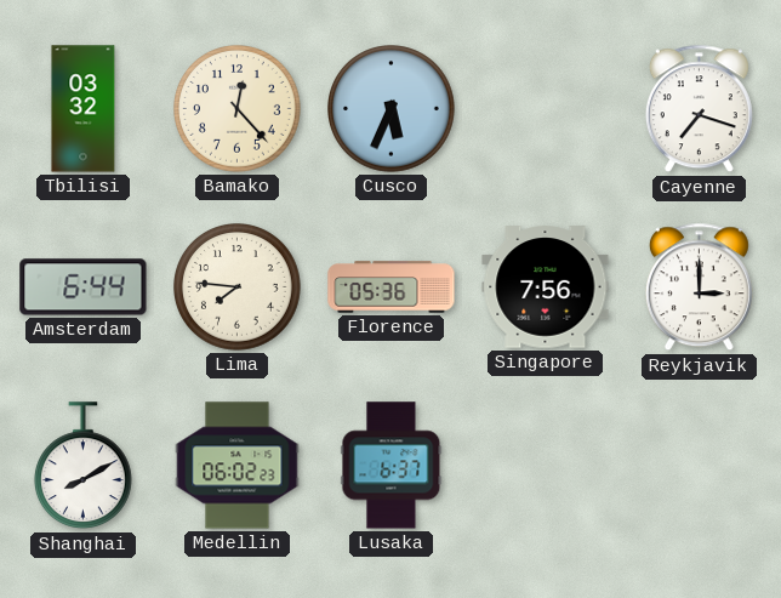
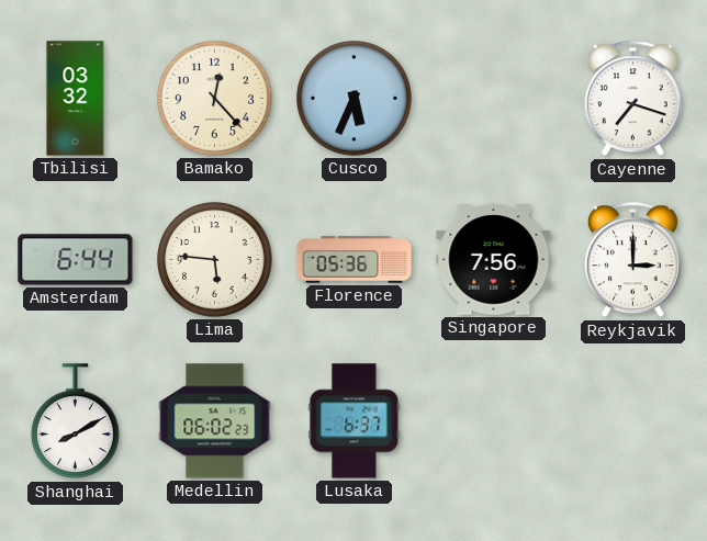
Lima: 7:46 -> 5:46 (215, 260)
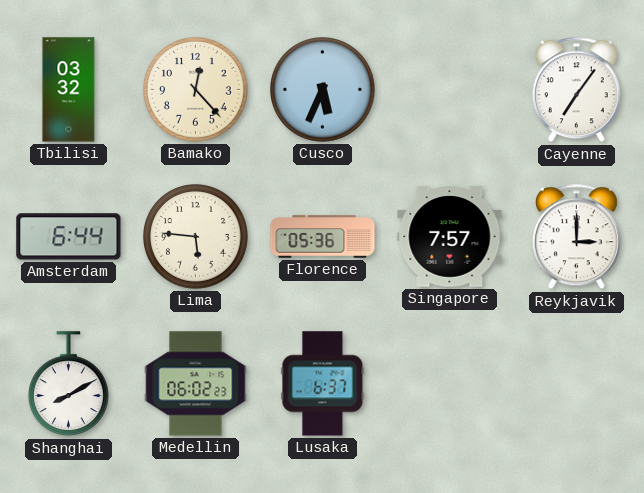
Cayenne: 7:18 -> 7:06 (576, 90)
Singapore: 7:56 -> 7:57 (450, 237)
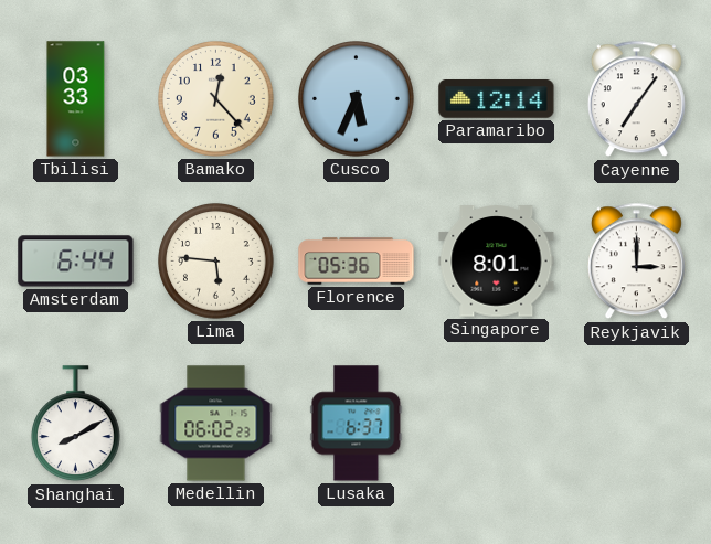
Tbilisi: 03:32 -> 03:33 (76, 99)
Paramaribo: none -> 12:14 (497, 99)
Singapore: 7:57 -> 8:01 (497, 262)
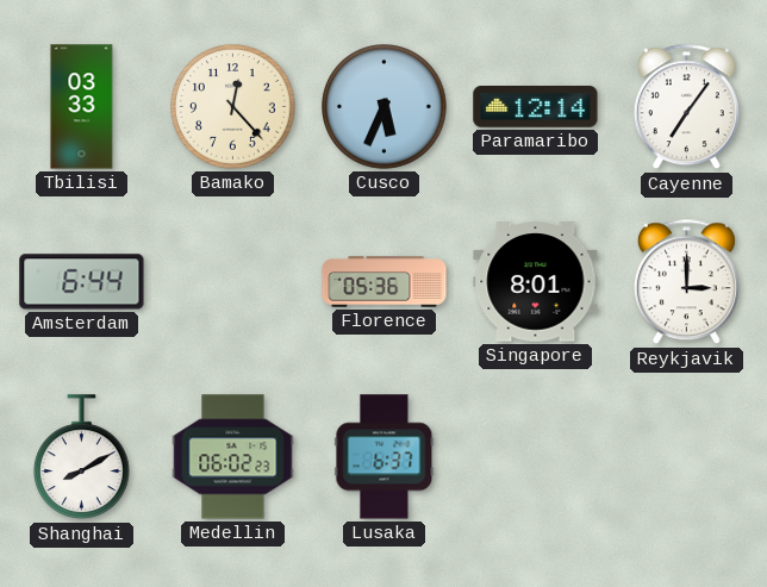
Lima: 5:46 -> none (216, 262)
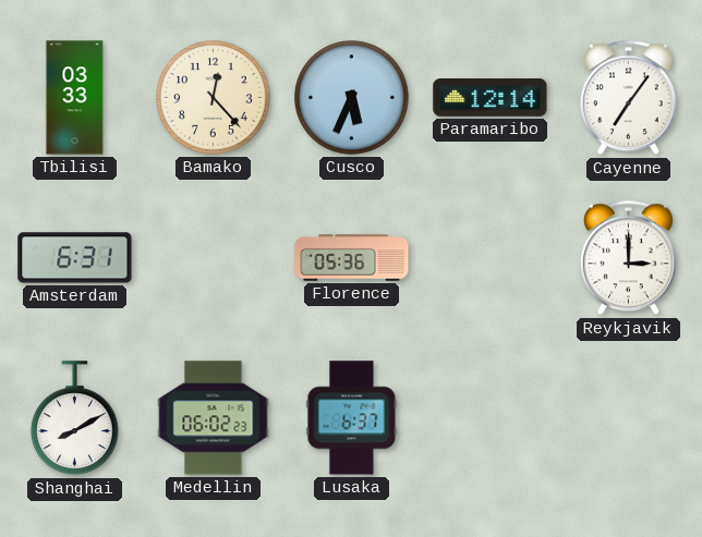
Amsterdam: 6:44 -> 6:31 (75, 258)
Singapore: 8:01 -> none (536, 282)
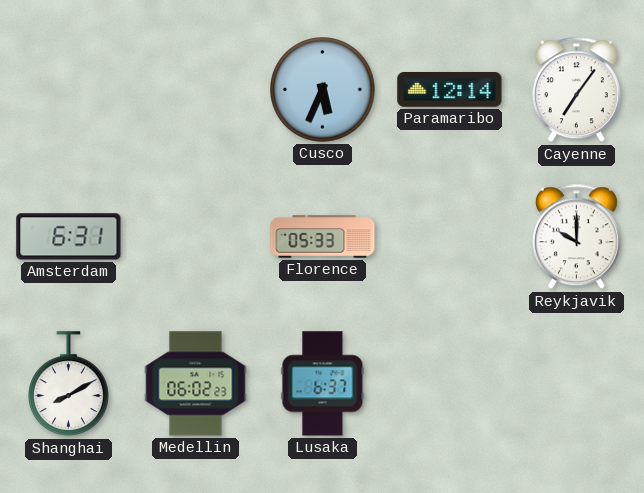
Tbilisi: 03:33 -> none (75, 98)
Bamako: 12:23 -> none (214, 98)
Florence: 05:36 -> 05:33 (323, 237)
Reykjavik: 3:00 -> 10:00 (576, 237)
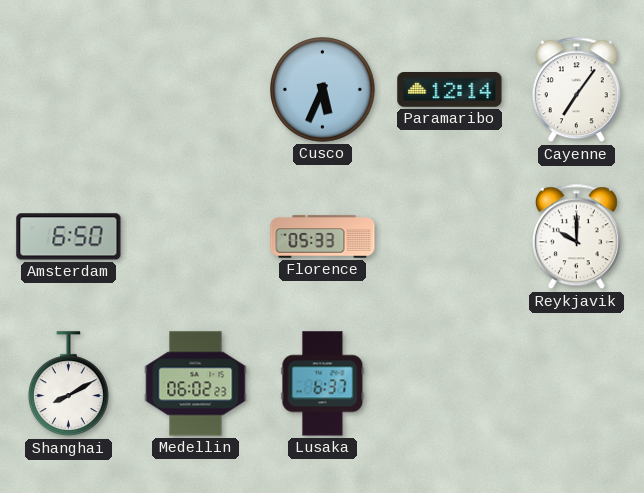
Amsterdam: 6:31 -> 6:50 (69, 237)
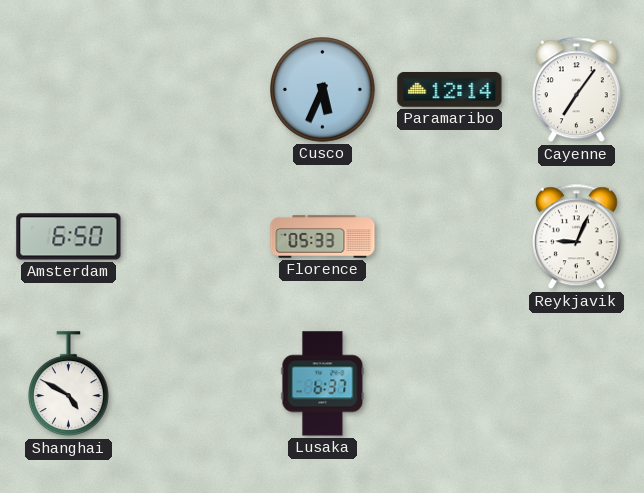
Reykjavik: 10:00 -> 9:04 (576, 237)
Shanghai: 8:10 -> 4:50 (69, 384)
Medellin: 06:02 -> none (196, 384)
